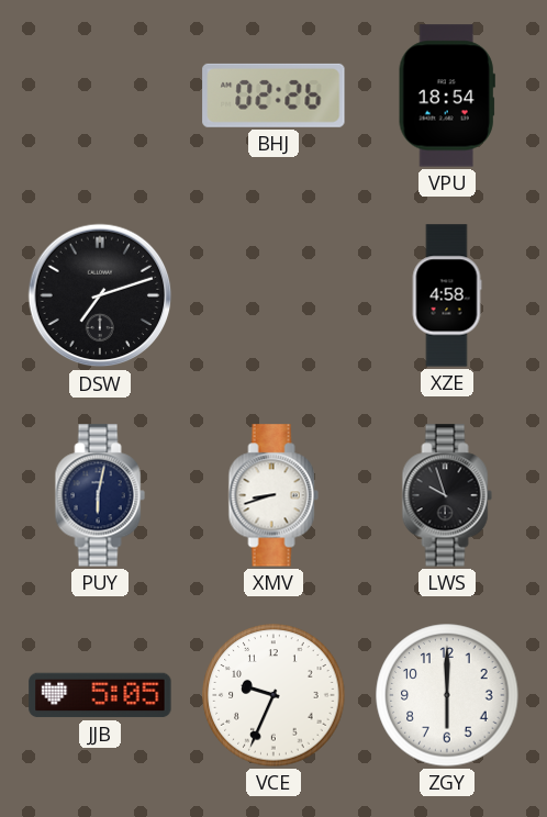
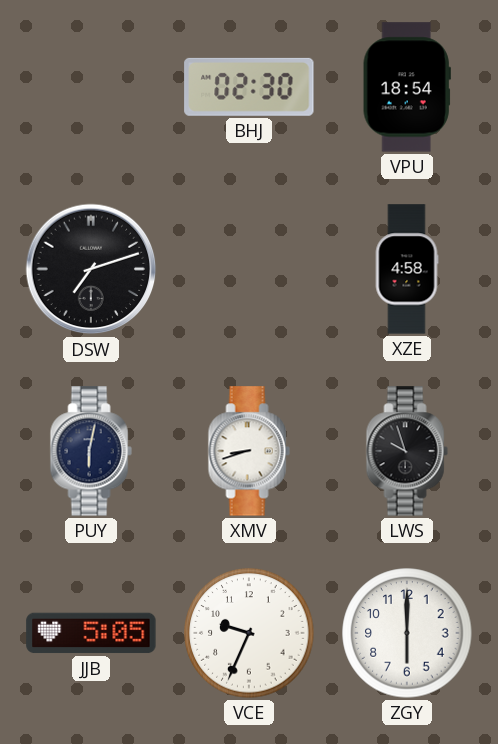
BHJ: 02:26 -> 02:30 (249, 87)
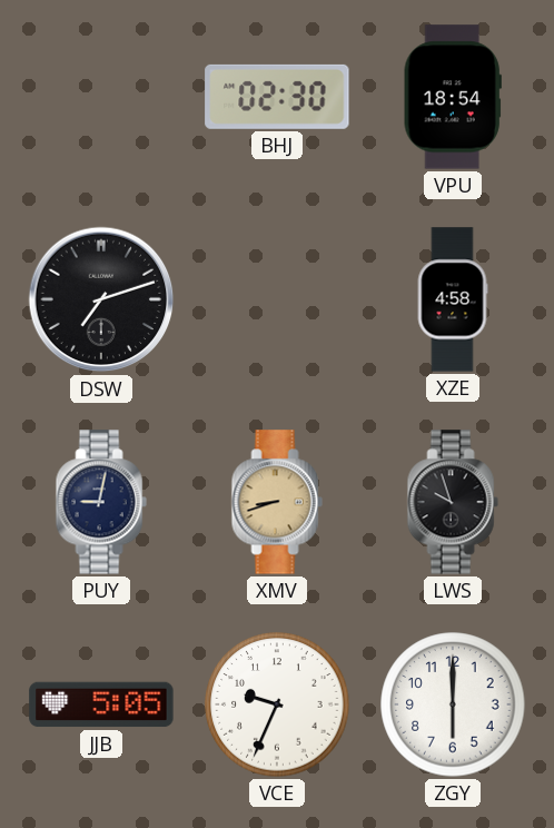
PUY: 6:02 -> 9:02 (101, 502)
XMV dial: white -> champagne (277, 502)
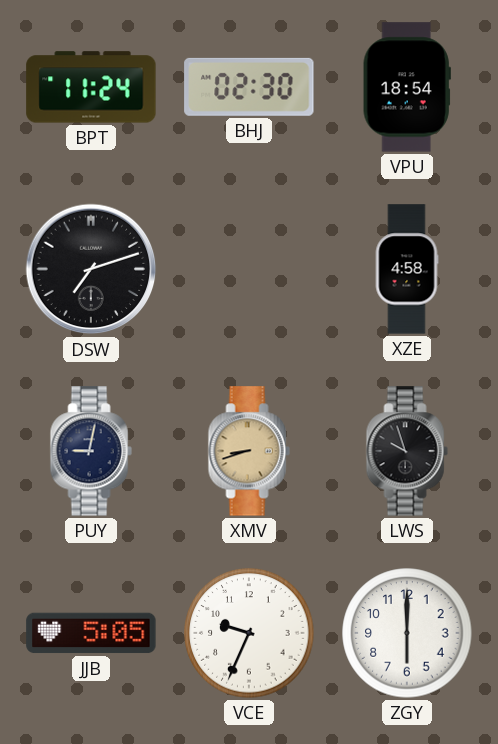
BPT: none -> 11:24 (91, 87)
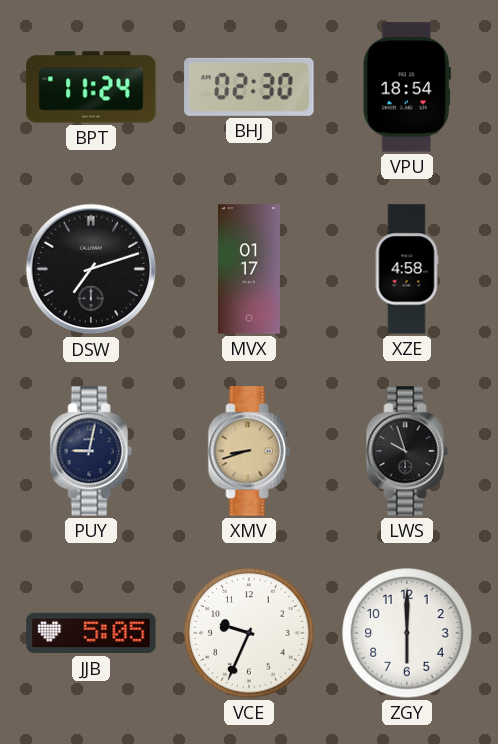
MVX: none -> 01:17 (249, 269)
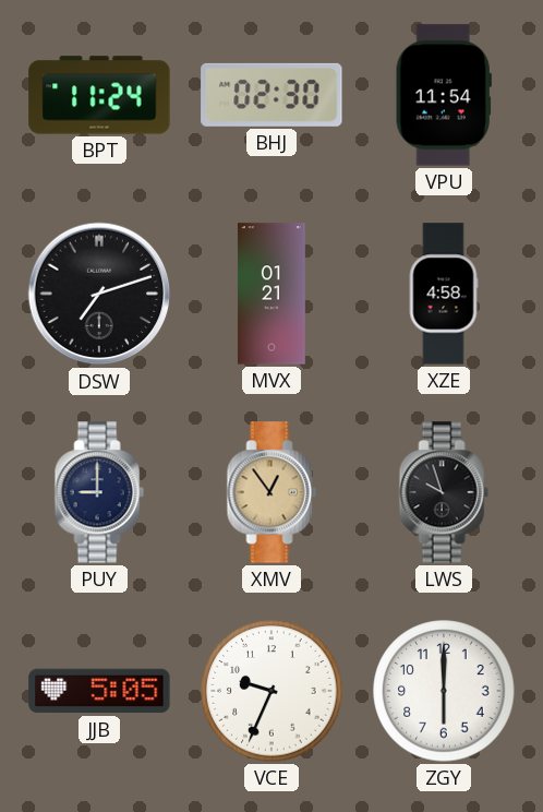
VPU: 18:54 -> 11:54 (444, 95)
MVX: 01:17 -> 01:21 (271, 294)
PUY: 9:02 -> 9:00 (99, 492)
XMV: 8:42 -> 12:54 (271, 492)
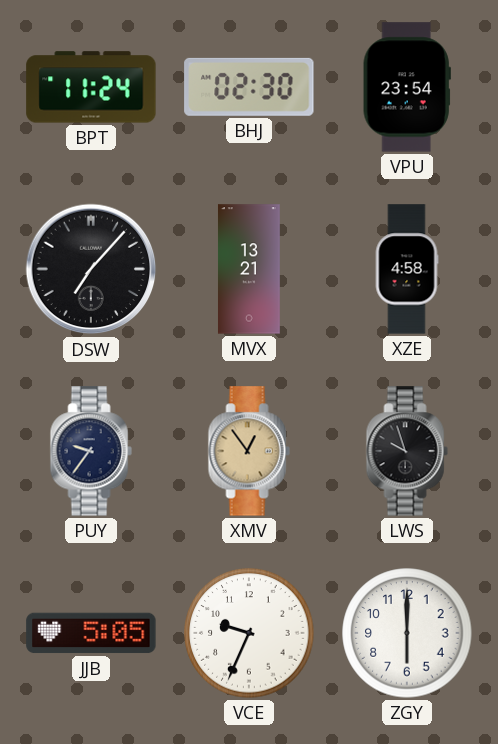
VPU: 11:54 -> 23:54 (407, 87)
DSW: 7:12 -> 7:07 (91, 269)
MVX: 01:21 -> 13:21 (249, 269)
PUY: 9:00 -> 9:36 (91, 451)
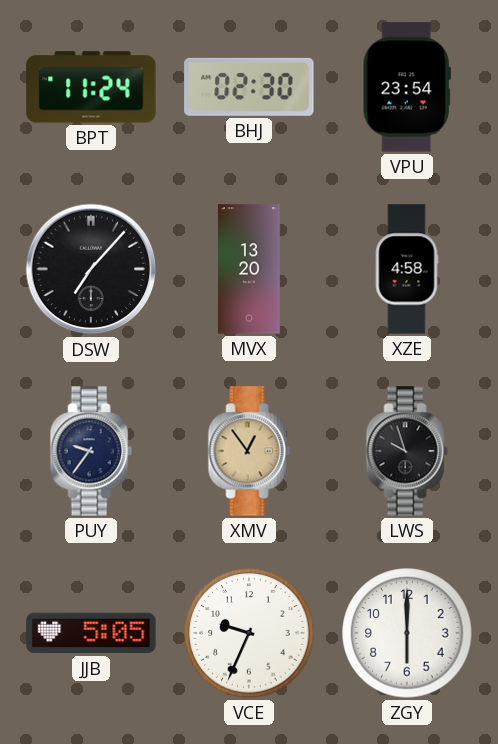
MVX: 13:21 -> 13:20 (249, 269)
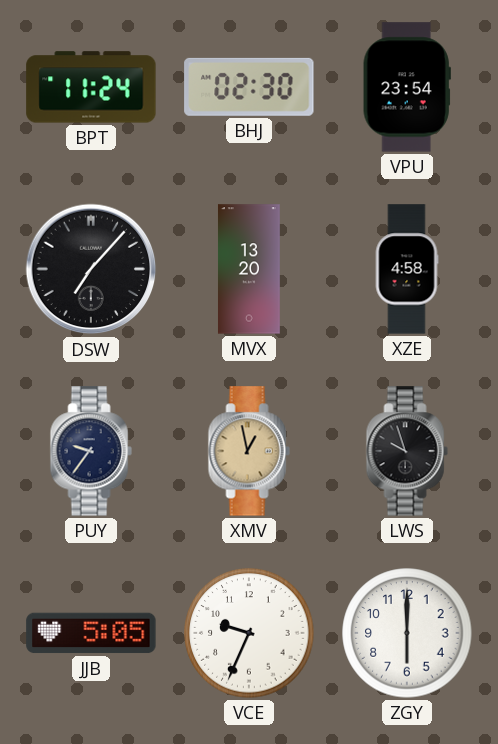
XMV: 12:54 -> 12:58 (249, 451)
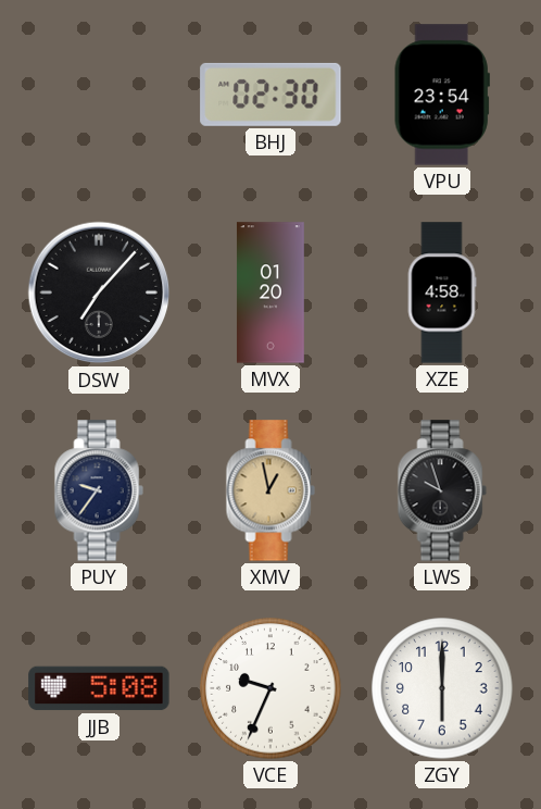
BPT: 11:24 -> none (91, 87)
MVX: 13:20 -> 01:20 (270, 293)
JJB: 5:05 -> 5:08 (99, 688)
